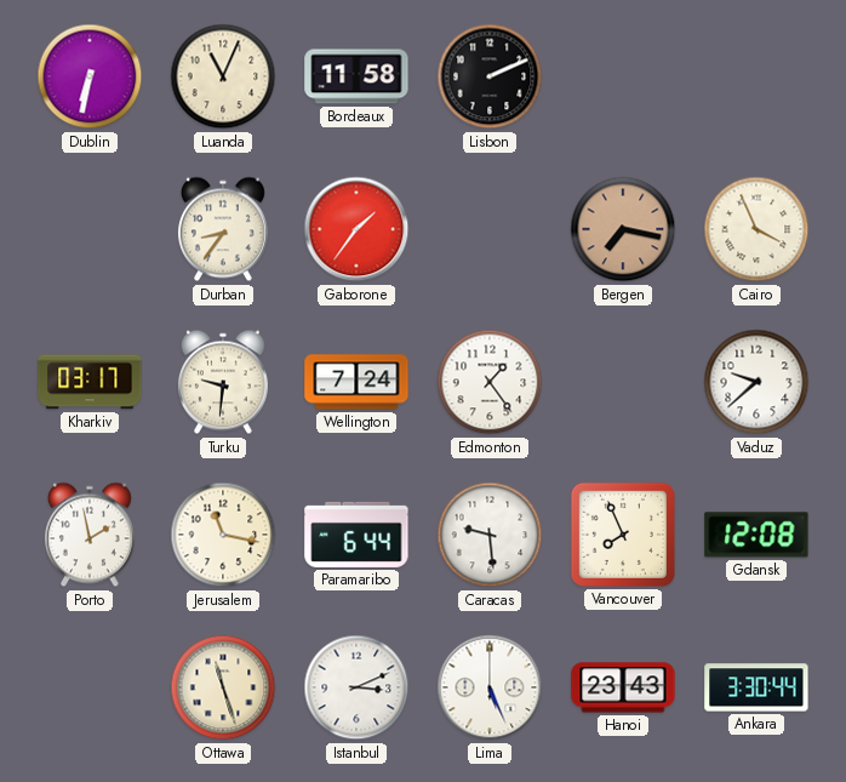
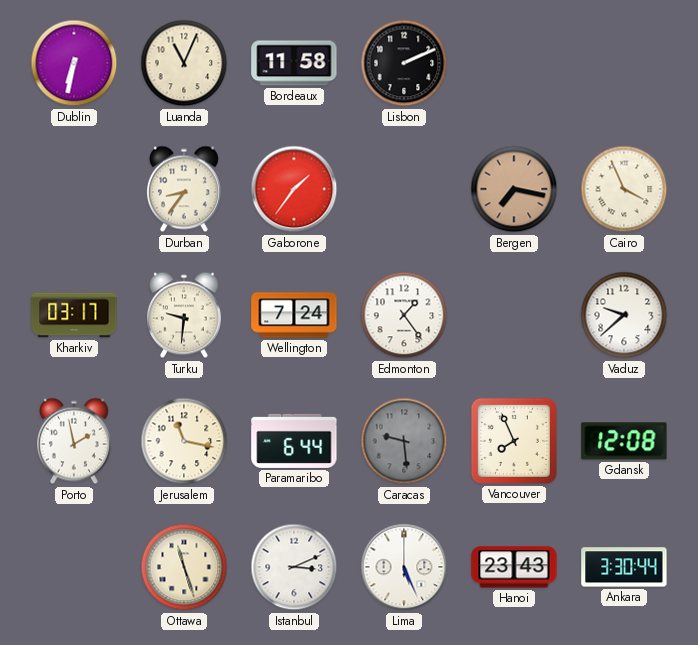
Caracas dial: white -> grey (404, 441)
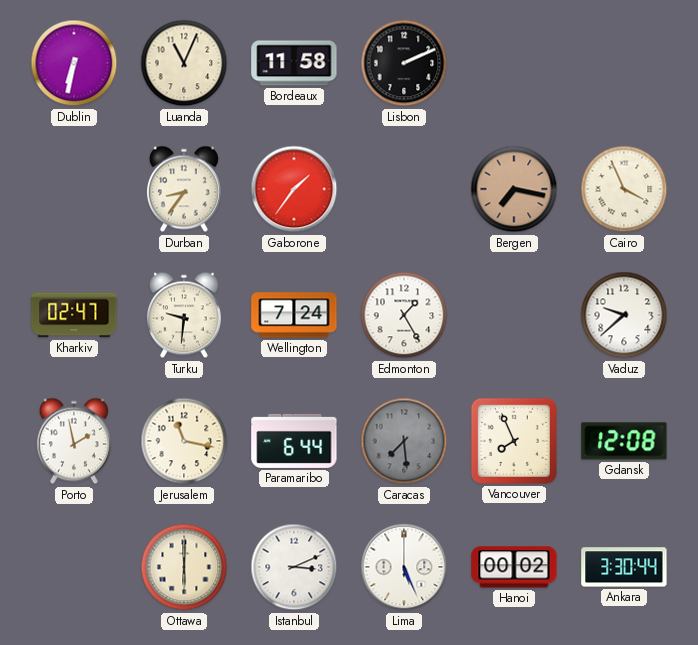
Kharkiv: 03:17 -> 02:47 (74, 315)
Edmonton: 1:24 -> 1:25 (404, 315)
Caracas: 9:29 -> 7:29 (404, 441)
Ottawa: 11:27 -> 6:00 (184, 567)
Hanoi: 23:43 -> 00:02 (514, 567)
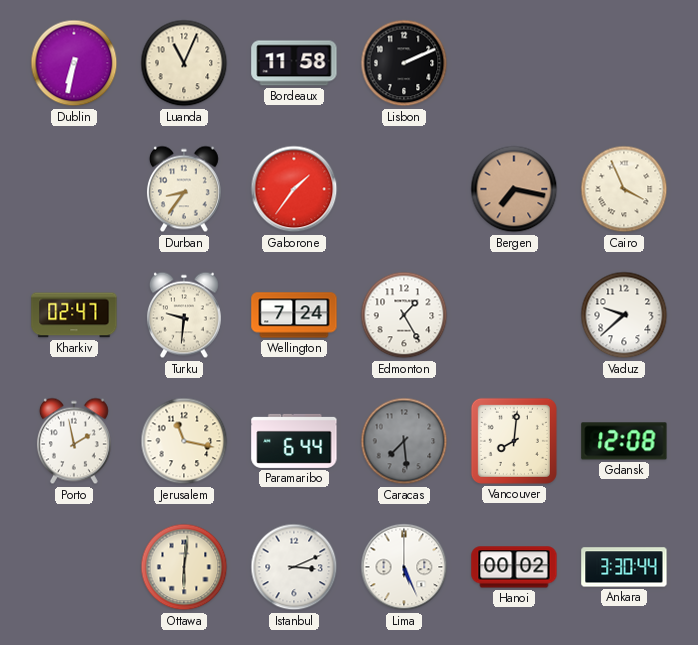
Vancouver: 7:56 -> 8:01 (514, 441)
Ottawa: 6:00 -> 6:01 (184, 567)
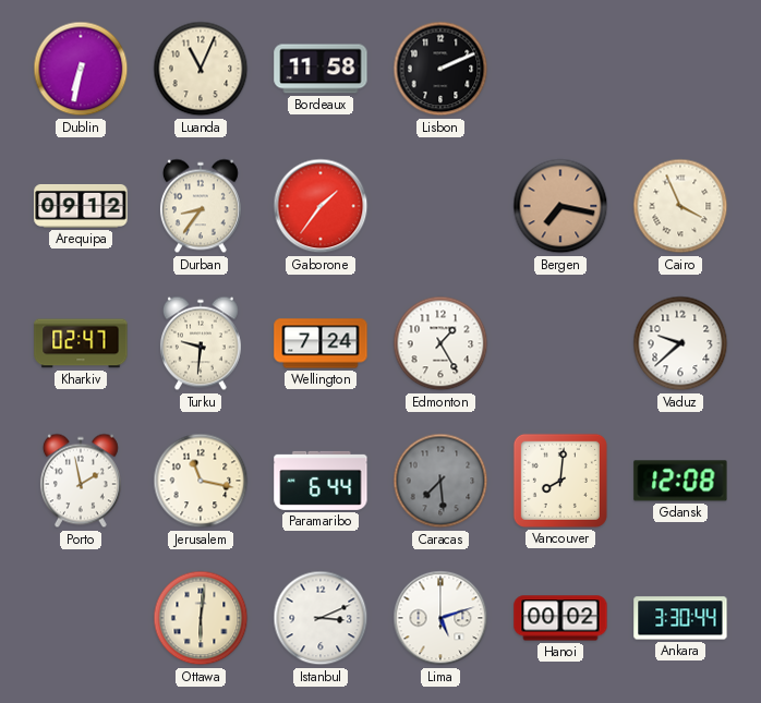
Arequipa: none -> 09:12 (81, 206)
Lima: 5:26 -> 5:12 (440, 618)
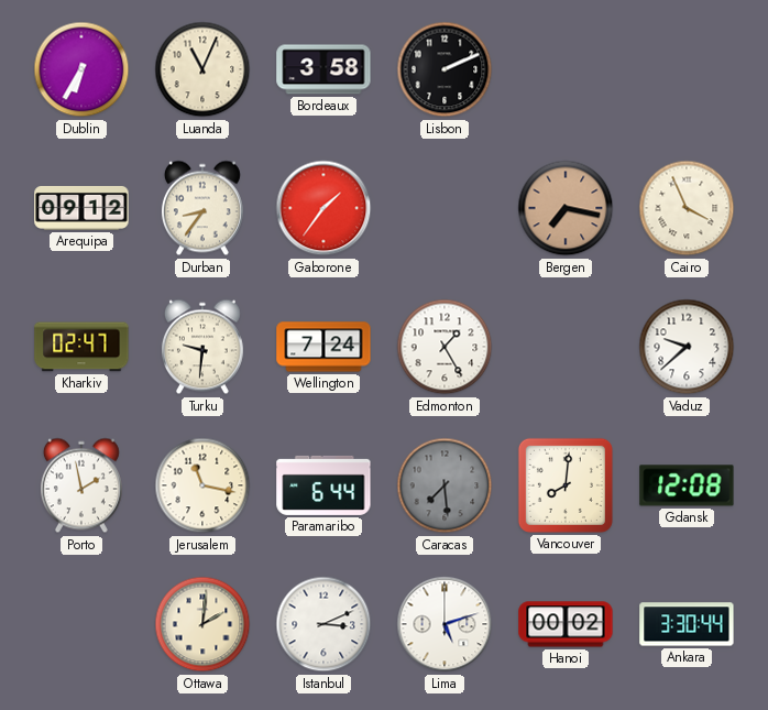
Dublin: 6:32 -> 6:35 (81, 69)
Bordeaux: 11:58 -> 3:58 (323, 69)
Ottawa: 6:01 -> 2:01 (202, 624)
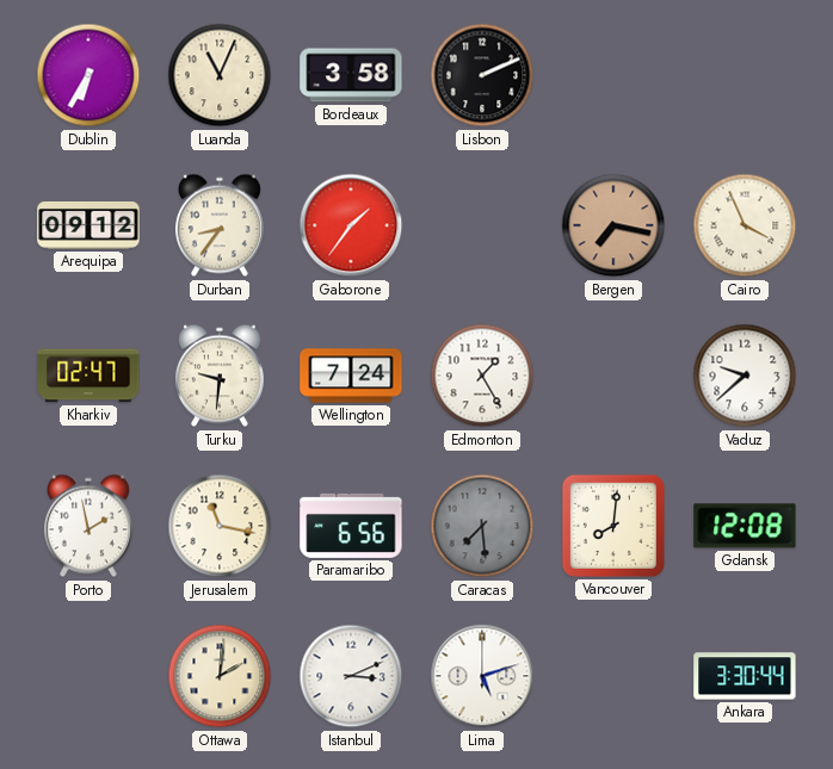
Paramaribo: 6:44 -> 6:56 (351, 526)
Hanoi: 00:02 -> none (566, 624)
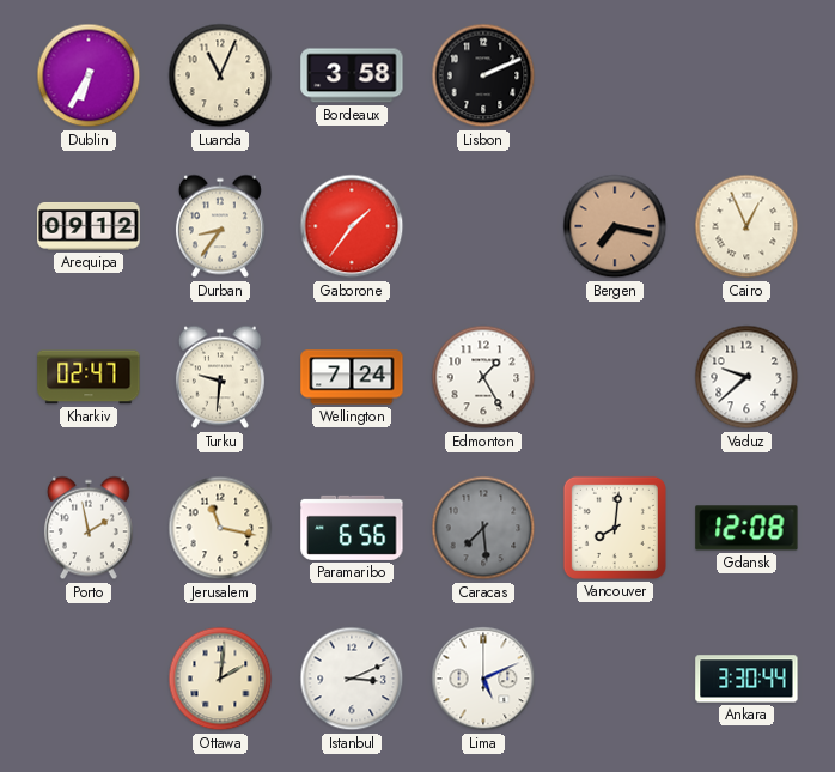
Cairo: 3:56 -> 12:56 (746, 226)
Lima: 5:12 -> 5:11 (483, 679)
